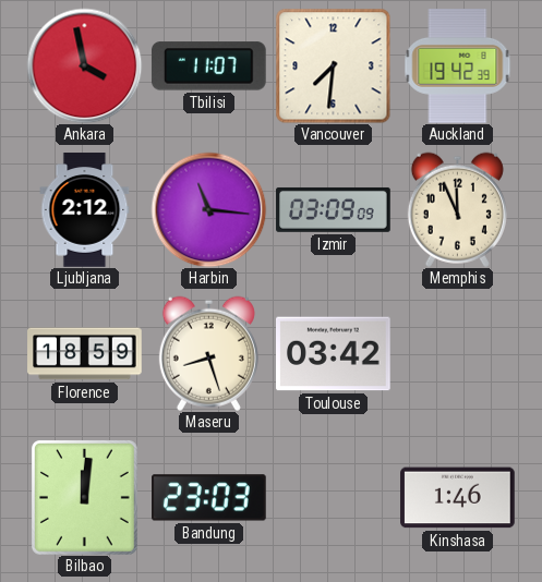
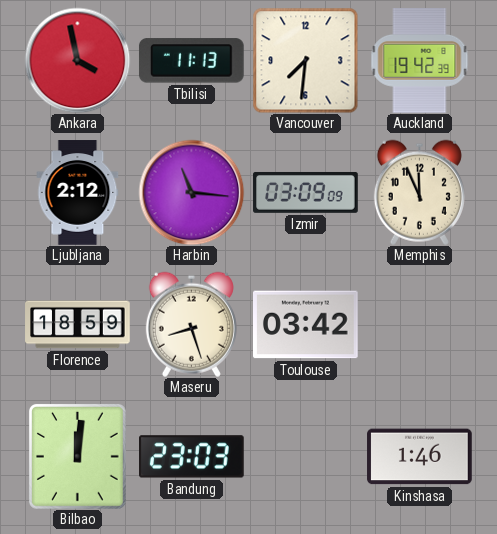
Tbilisi: 11:07 -> 11:13 (191, 61)
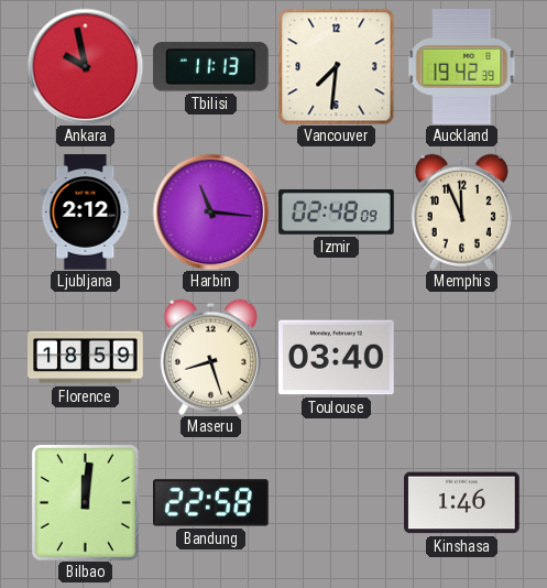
Ankara: 3:58 -> 9:58 (85, 66)
Izmir: 03:09 -> 02:48 (337, 213)
Toulouse: 03:42 -> 03:40 (337, 358)
Bandung: 23:03 -> 22:58 (211, 503)
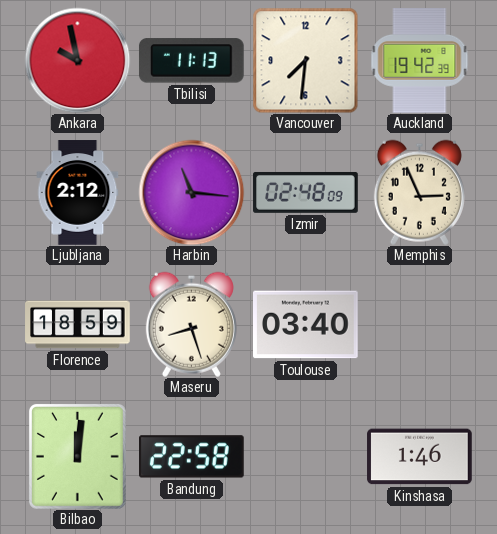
Memphis: 11:56 -> 2:56 (419, 192)
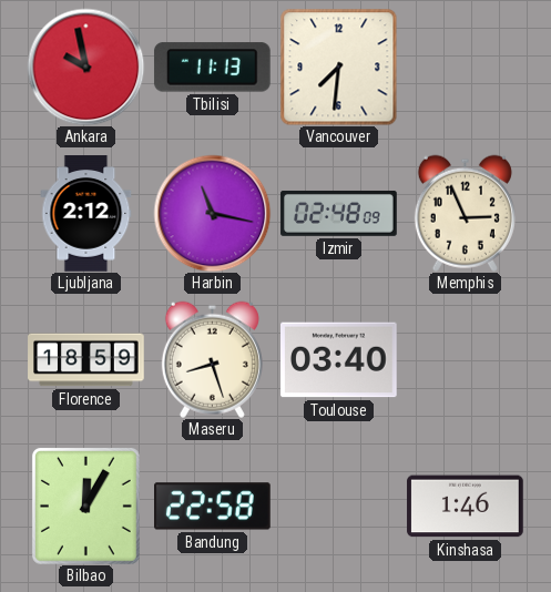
Auckland: 19:42 -> none (420, 61)
Harbin: 11:16 -> 11:17 (212, 213)
Bilbao: 12:01 -> 12:05 (85, 506)
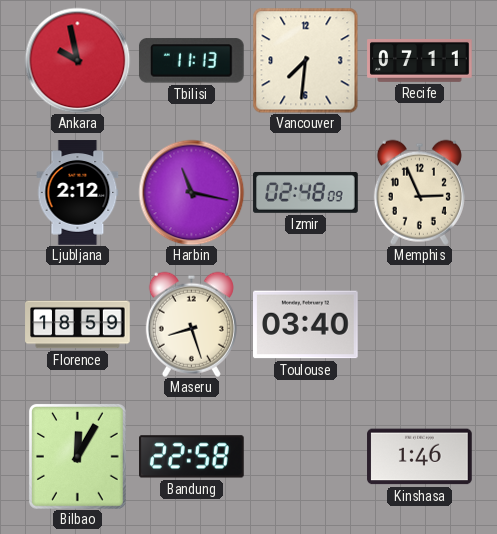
Recife: none -> 07:11 (420, 61)
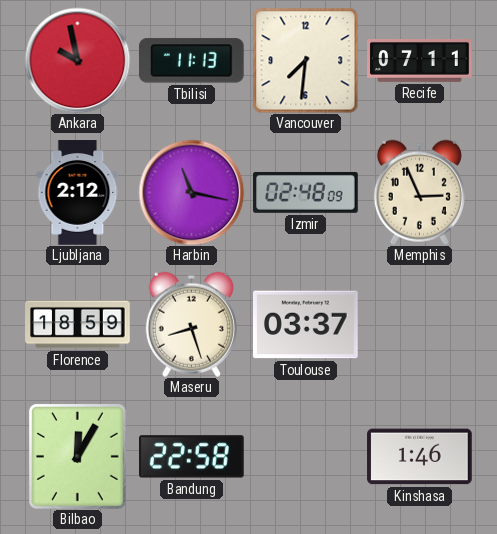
Toulouse: 03:40 -> 03:37 (306, 325)
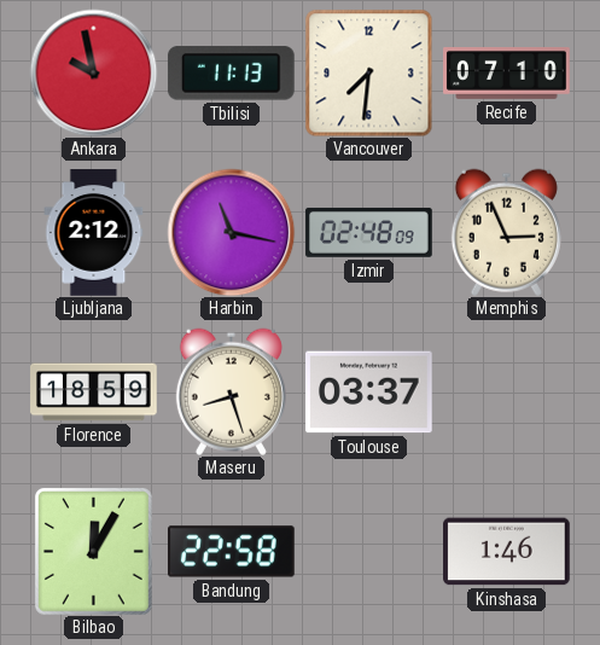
Recife: 07:11 -> 07:10 (507, 74)
